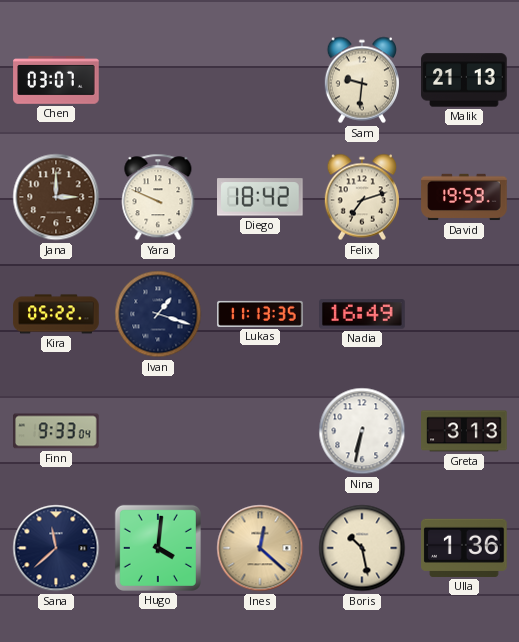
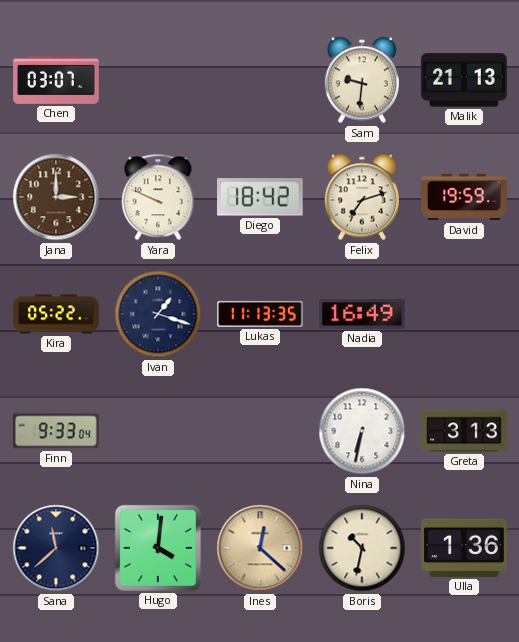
Boris: 10:28 -> 10:32 (362, 548)
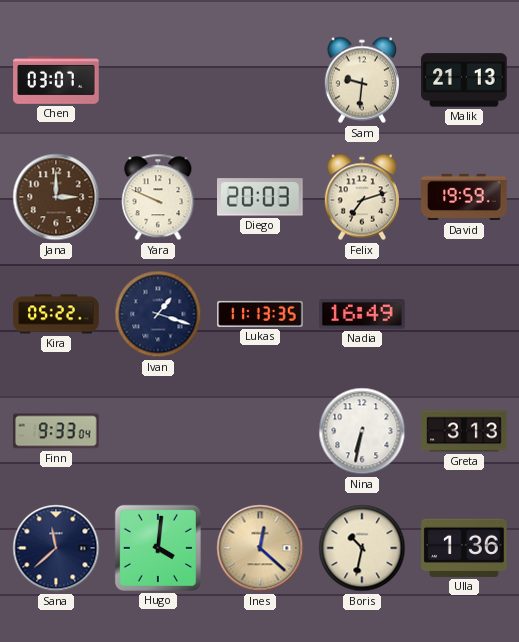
Diego: 18:42 -> 20:03 (261, 197)
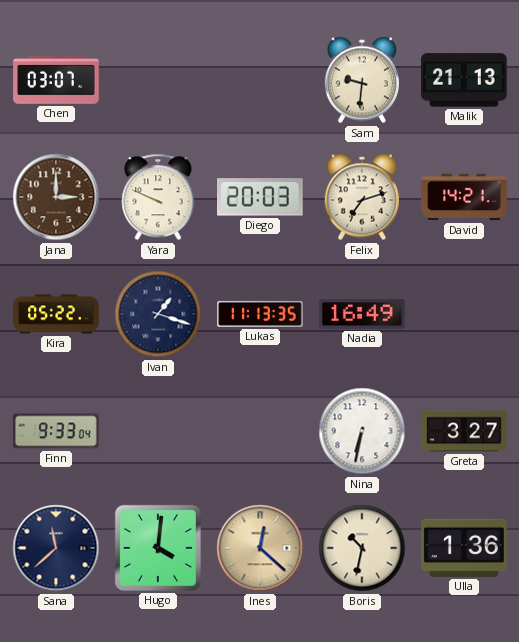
David: 19:59 -> 14:21 (464, 197)
Greta: 3:13 -> 3:27 (464, 431)
